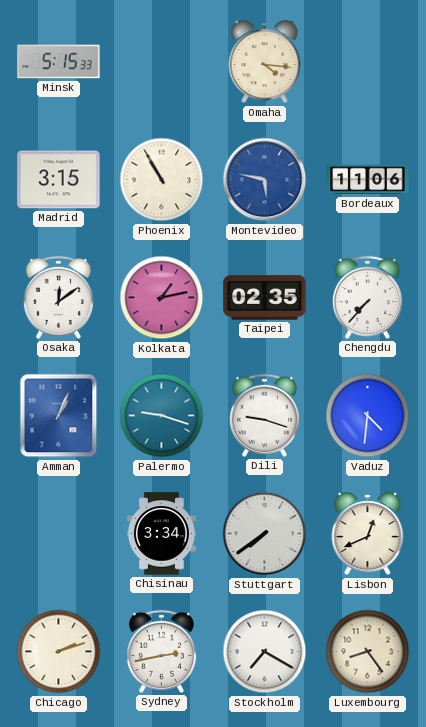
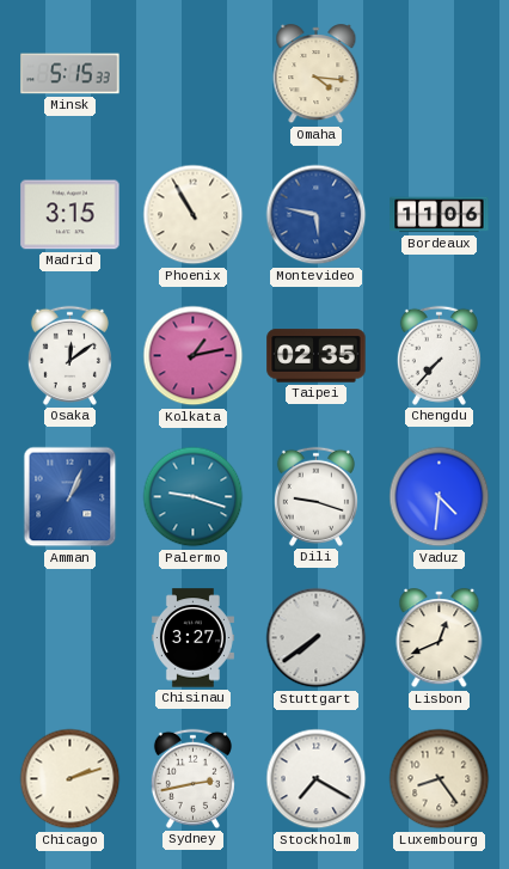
Chisinau: 3:34 -> 3:27 (192, 638)
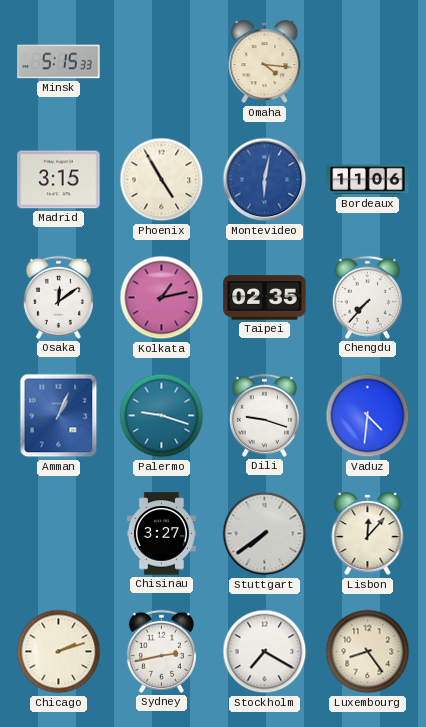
Phoenix: 10:55 -> 4:55 (162, 180)
Montevideo: 5:47 -> 6:02 (265, 180)
Lisbon: 12:41 -> 12:07 (368, 534)
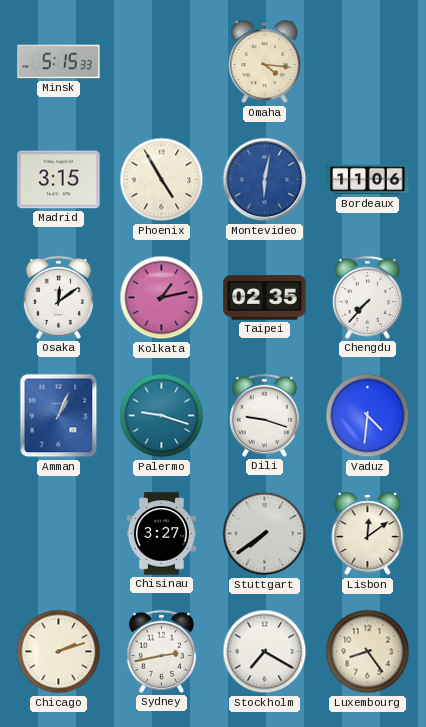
Lisbon: 12:07 -> 12:09 (368, 534)
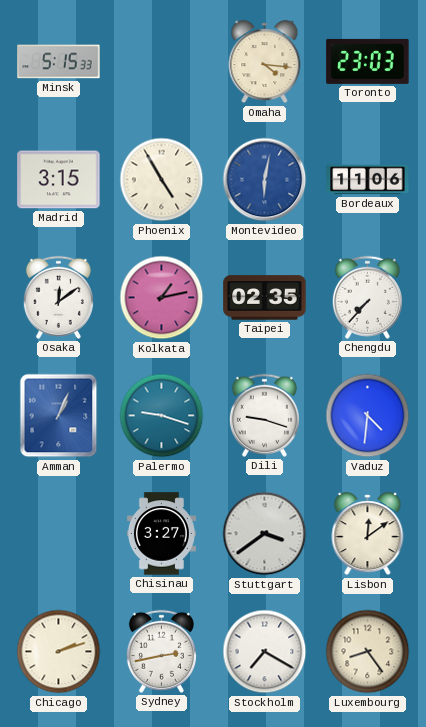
Toronto: none -> 23:03 (368, 61)
Stuttgart: 7:39 -> 3:39 (265, 534)
